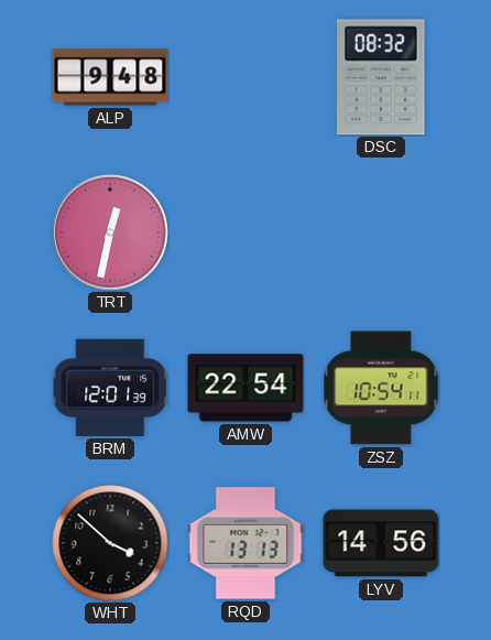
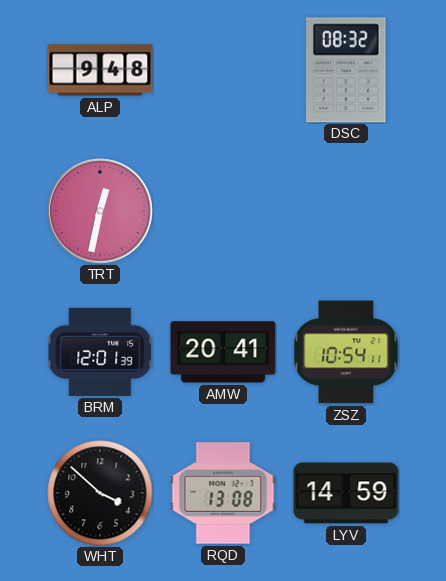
AMW: 22:54 -> 20:41 (223, 352)
RQD: 13:13 -> 13:08 (223, 493)
LYV: 14:56 -> 14:59 (346, 493)
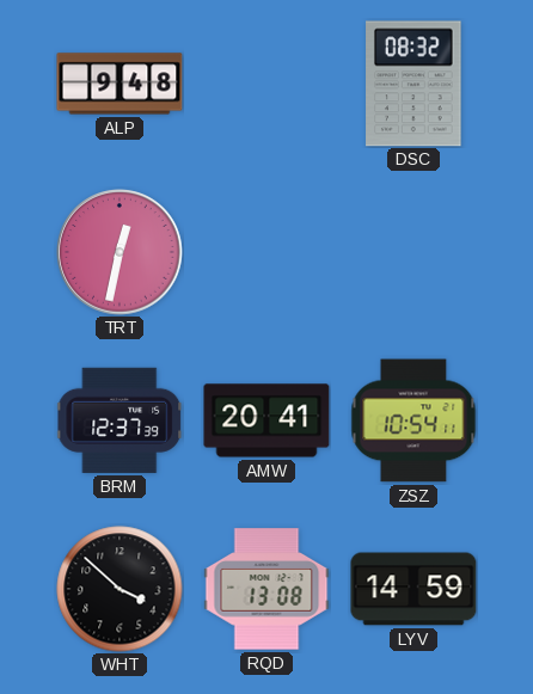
BRM: 12:01 -> 12:37 (120, 420)
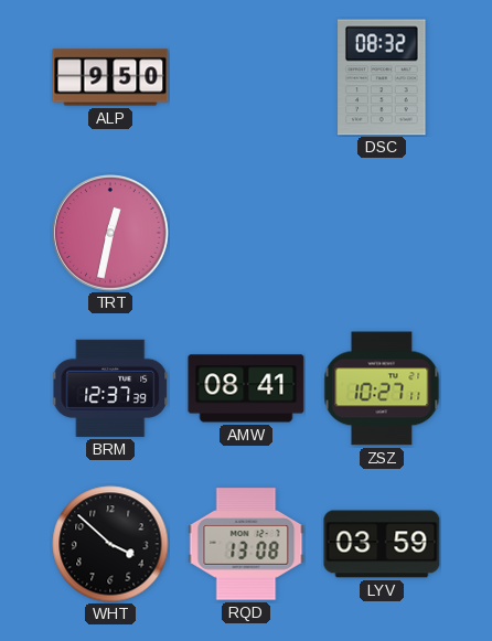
ALP: 9:48 -> 9:50 (110, 77)
AMW: 20:41 -> 08:41 (246, 388)
ZSZ: 10:54 -> 10:27 (382, 388)
LYV: 14:59 -> 03:59 (382, 544)
